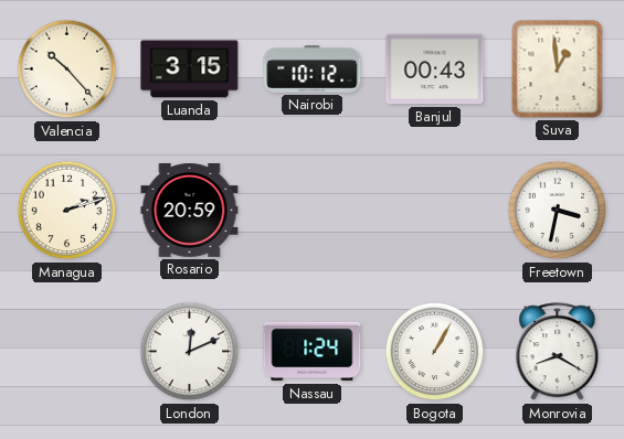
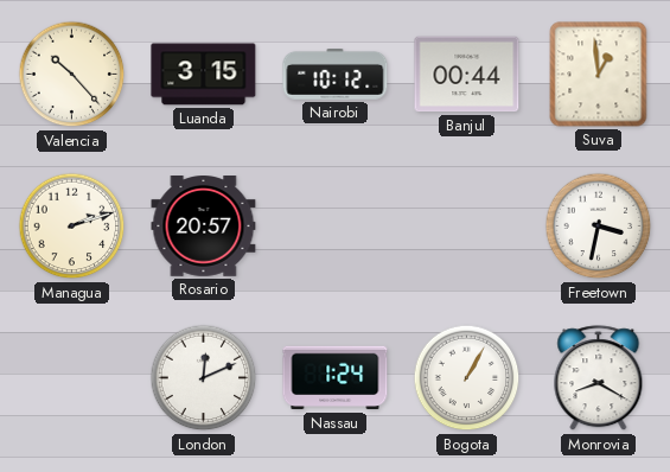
Banjul: 00:43 -> 00:44 (467, 75)
Rosario: 20:59 -> 20:57 (204, 227)
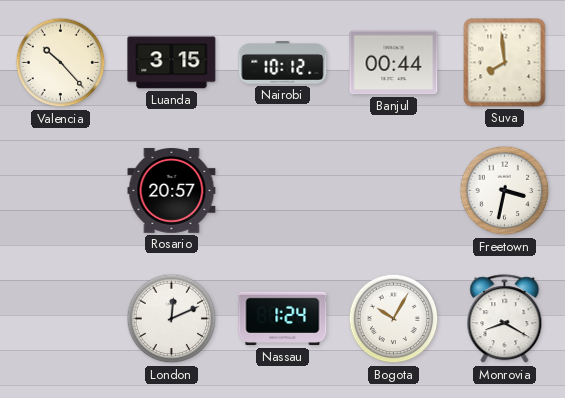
Suva: 12:59 -> 7:59 (505, 63)
Managua: 2:12 -> none (72, 227)
Bogota: 1:05 -> 10:05 (394, 319)
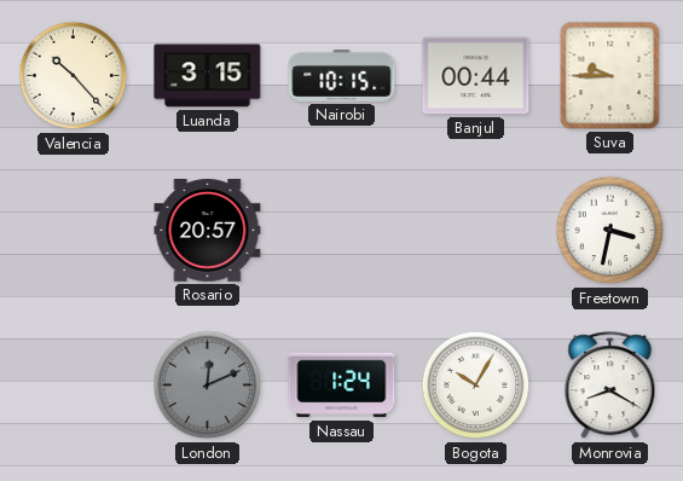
Nairobi: 10:12 -> 10:15 (342, 76)
Suva: 7:59 -> 9:45 (610, 76)
London dial: white -> grey (208, 386)
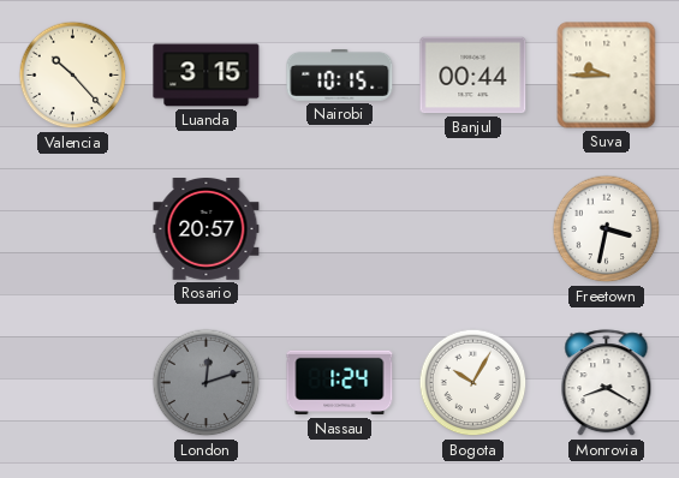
London: 12:11 -> 12:12 (207, 383)
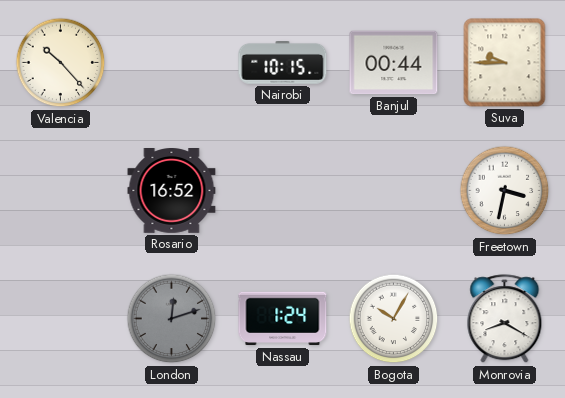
Luanda: 3:15 -> none (207, 76)
Rosario: 20:57 -> 16:52 (172, 191)
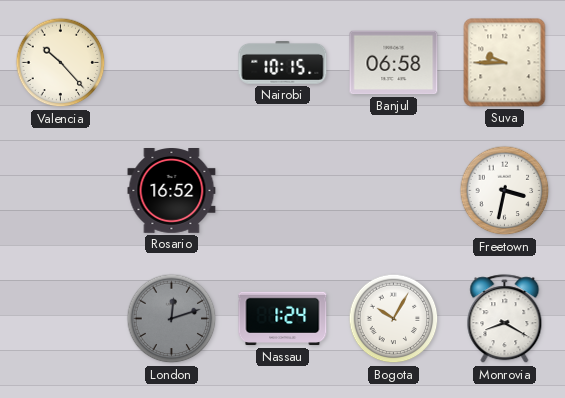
Banjul: 00:44 -> 06:58 (394, 63)
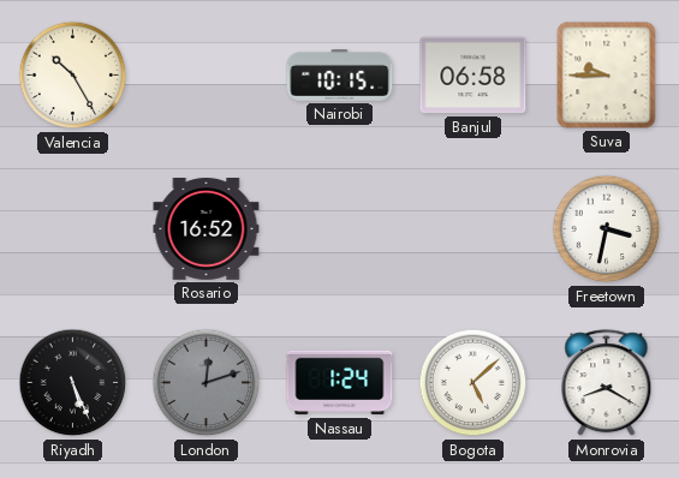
Valencia: 10:23 -> 10:25 (73, 76)
Riyadh: none -> 5:26 (73, 383)
Bogota: 10:05 -> 5:08 (473, 383)
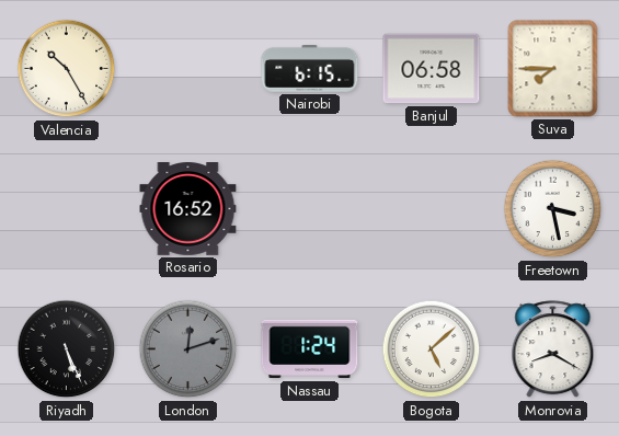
Nairobi: 10:15 -> 6:15 (310, 69)
Suva: 9:45 -> 7:45 (553, 69)
Freetown: 3:32 -> 3:28 (553, 209)
